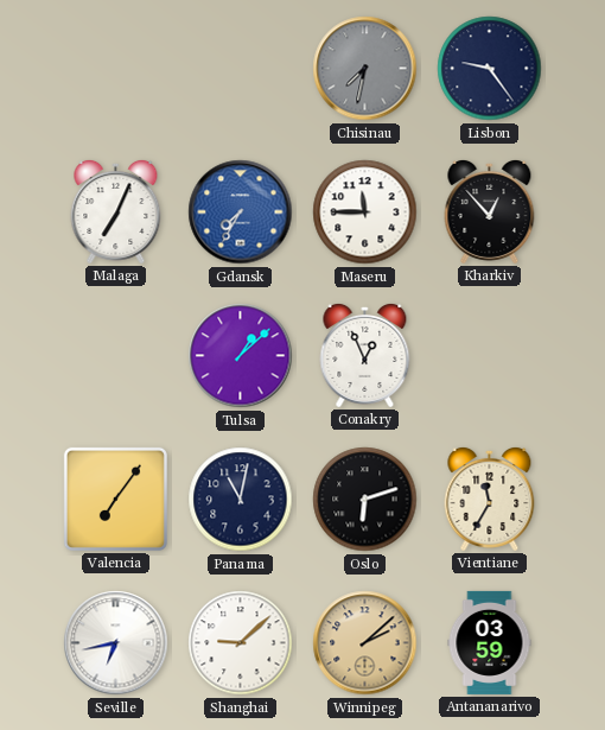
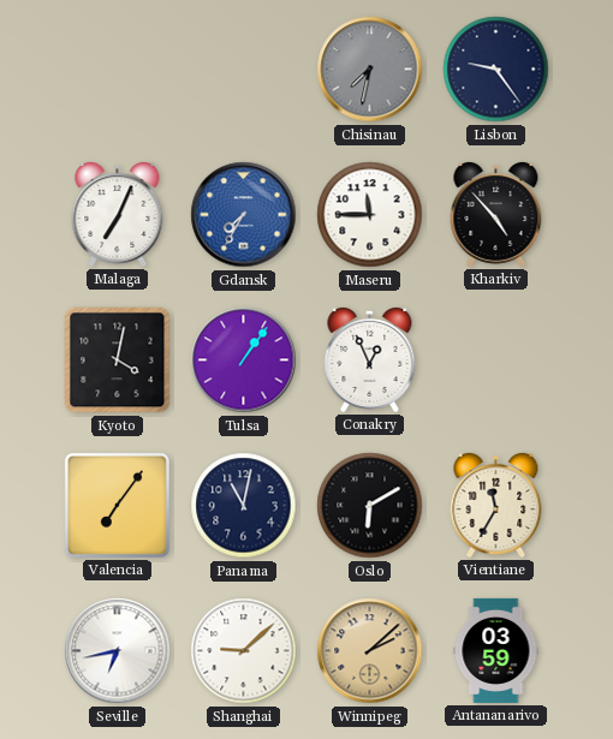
Kharkiv: 12:53 -> 4:53 (496, 214)
Kyoto: none -> 4:02 (118, 360)
Tulsa: 1:08 -> 1:06 (244, 360)
Oslo: 6:12 -> 6:10 (370, 506)
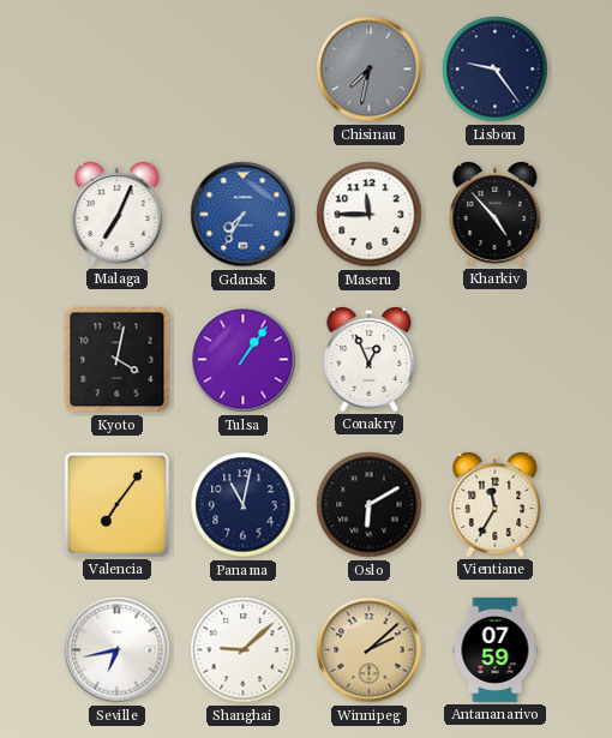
Antananarivo: 03:59 -> 07:59 (496, 649)
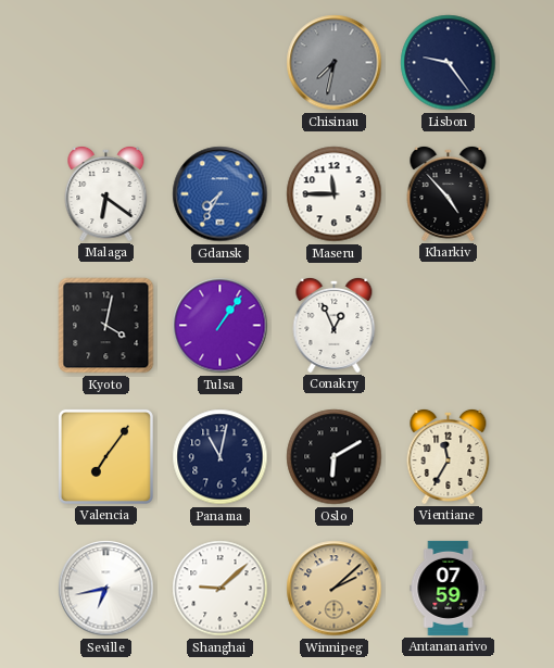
Malaga: 7:04 -> 6:21 (106, 193)
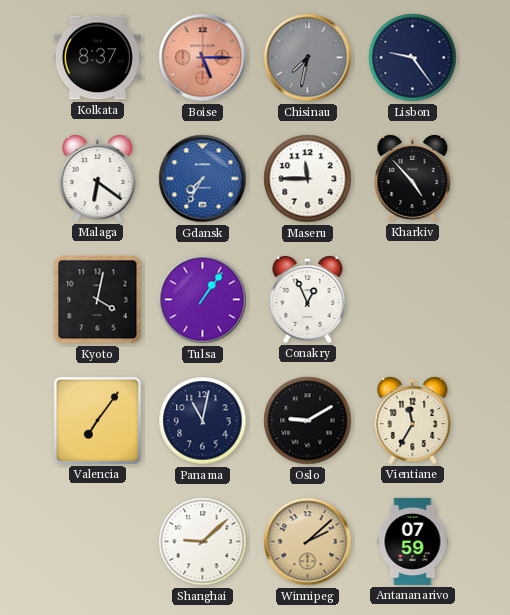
Kolkata: none -> 8:37 (97, 58)
Boise: none -> 5:15 (203, 58)
Oslo: 6:10 -> 9:10 (308, 421)
Seville: 6:43 -> none (106, 589)
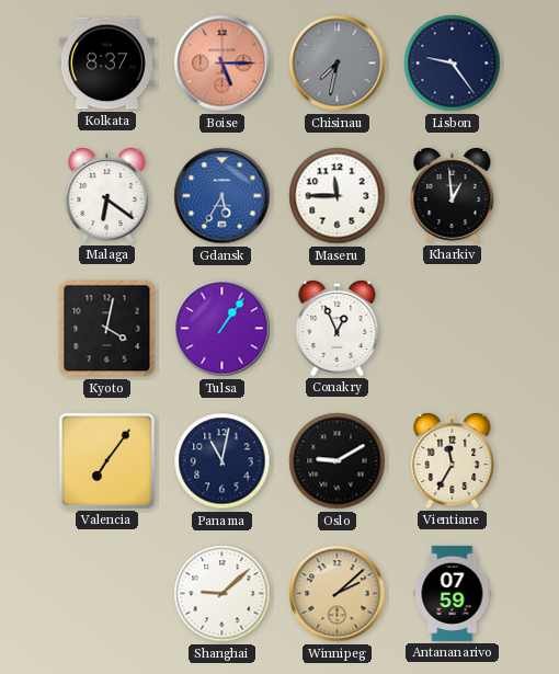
Gdansk: 7:35 -> 5:35 (223, 196)
Kharkiv: 4:53 -> 12:59 (453, 195)
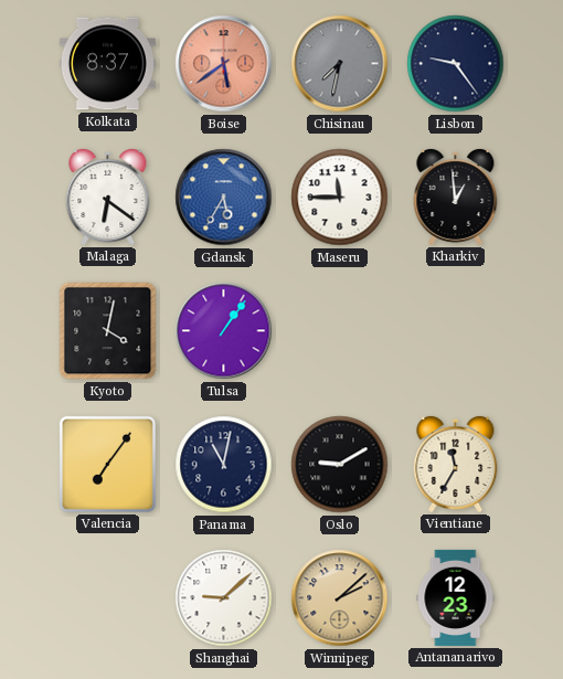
Boise: 5:15 -> 5:39 (224, 64)
Conakry: 12:56 -> none (338, 328)
Antananarivo: 07:59 -> 12:23 (456, 597)
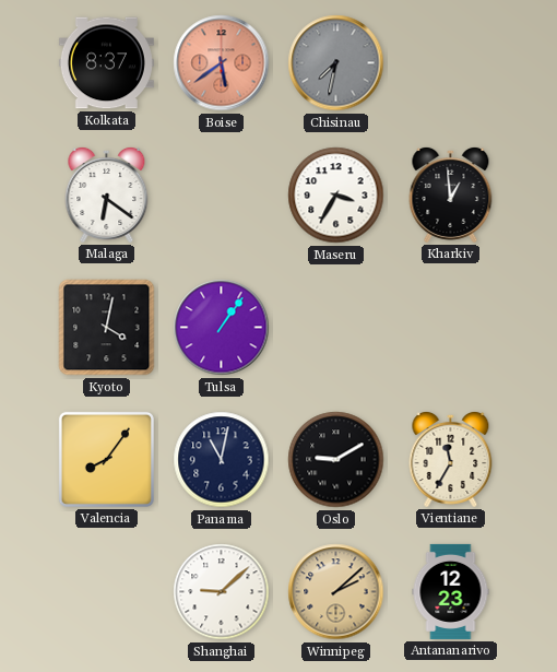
Lisbon: 9:24 -> none (456, 64)
Gdansk: 5:35 -> none (224, 198)
Maseru: 11:45 -> 3:35 (336, 196)
Valencia: 7:06 -> 8:06 (106, 459)
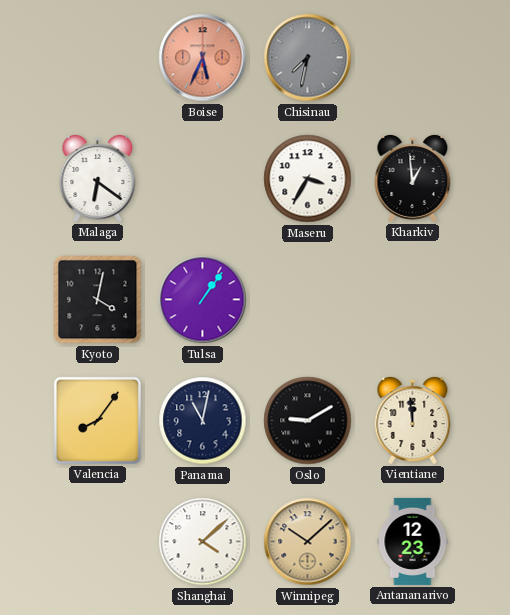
Kolkata: 8:37 -> none (106, 63)
Boise: 5:39 -> 5:34 (203, 58)
Vientiane: 11:35 -> 11:59 (413, 420)
Shanghai: 9:08 -> 4:08 (203, 542)
Winnipeg: 2:08 -> 10:08 (308, 542)
